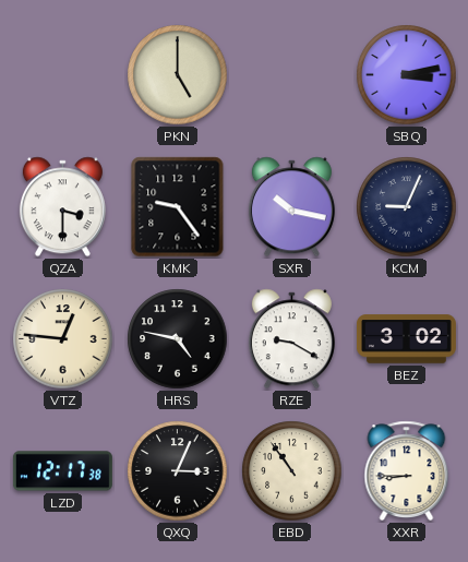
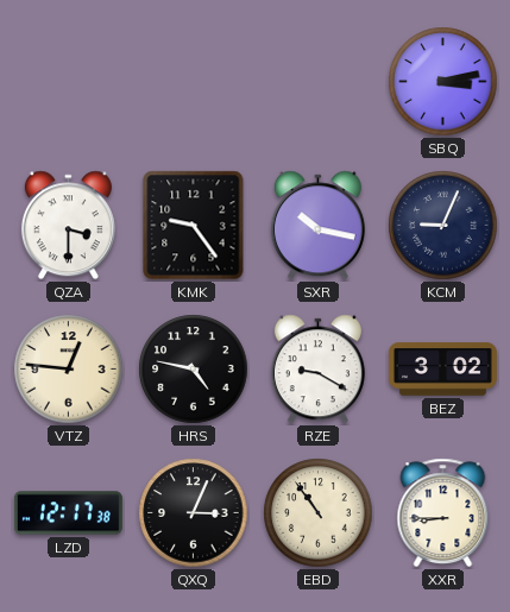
PKN: 5:00 -> none (178, 75)
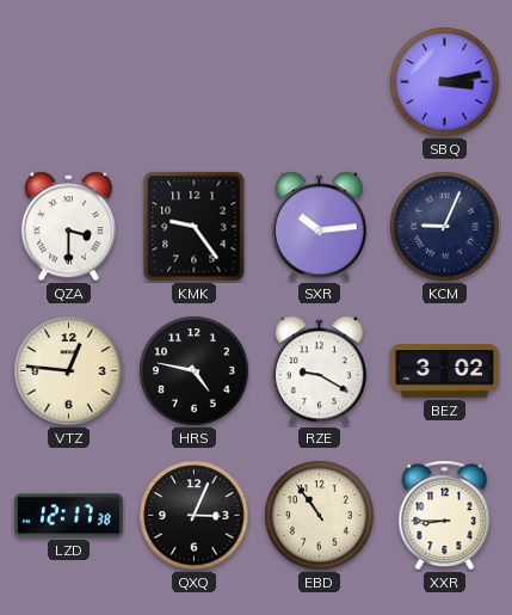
SXR: 10:17 -> 10:14 (319, 227)
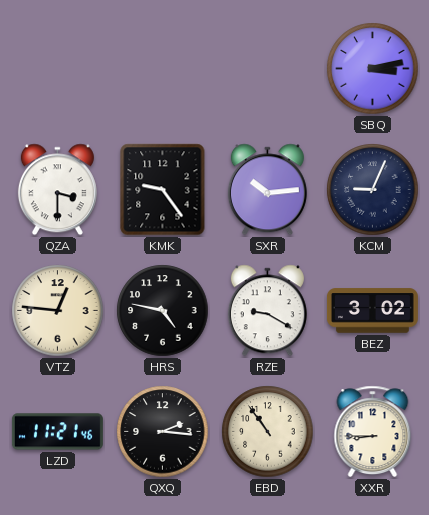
LZD: 12:17 -> 11:21 (57, 432)
QXQ: 3:04 -> 2:16 (163, 432)
